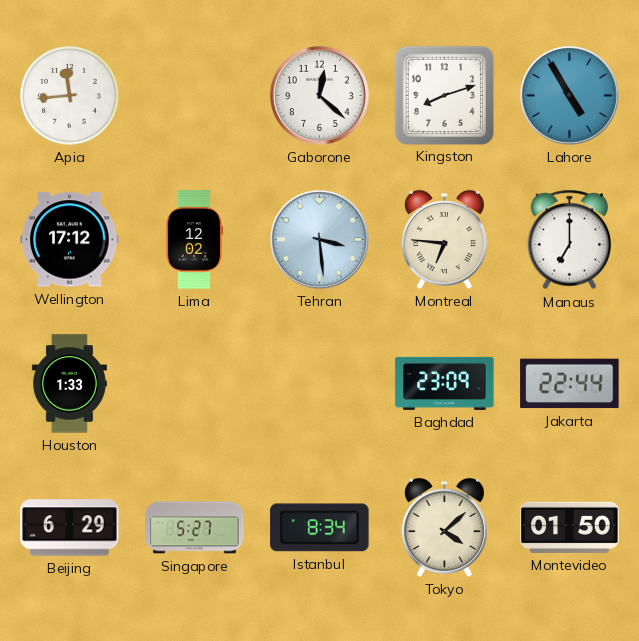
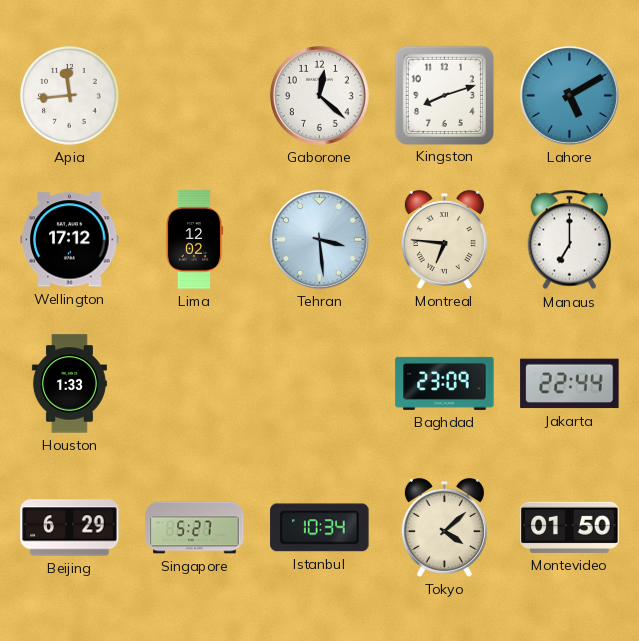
Lahore: 4:55 -> 5:10 (569, 95)
Istanbul: 8:34 -> 10:34 (320, 528)
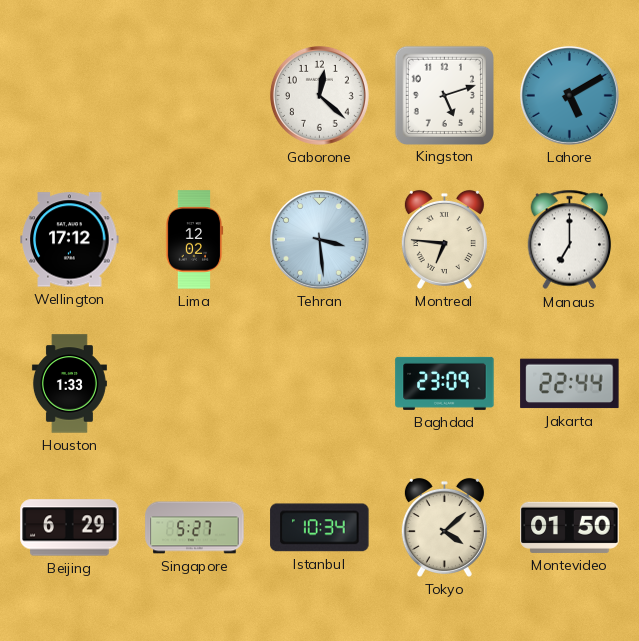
Apia: 11:44 -> none (70, 96)
Kingston: 8:12 -> 5:12 (444, 95)
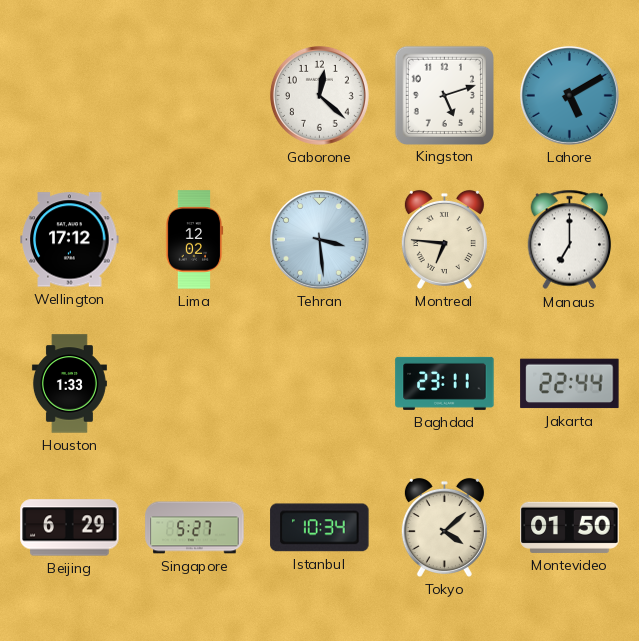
Baghdad: 23:09 -> 23:11 (445, 383)
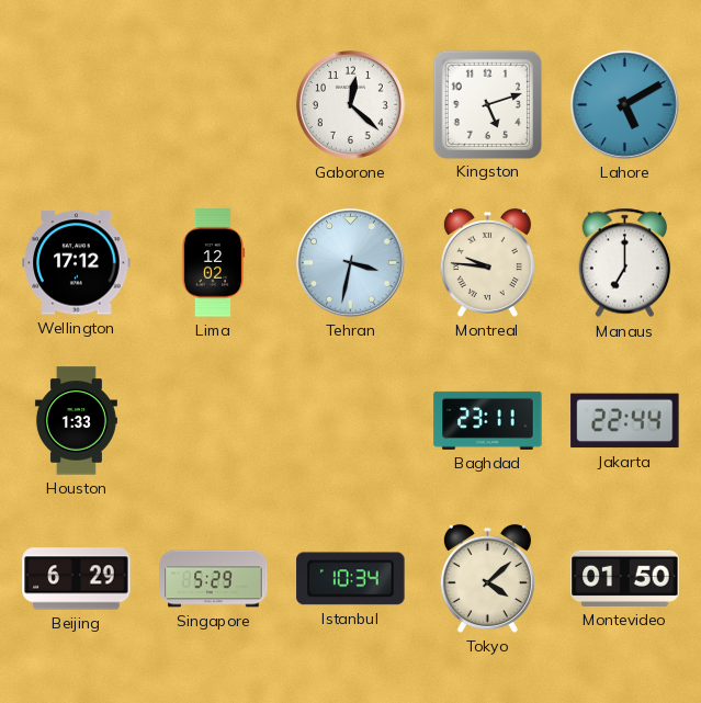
Tehran: 3:29 -> 3:32 (350, 262)
Montreal: 6:46 -> 9:46 (487, 262)
Singapore: 5:27 -> 5:29 (214, 579)
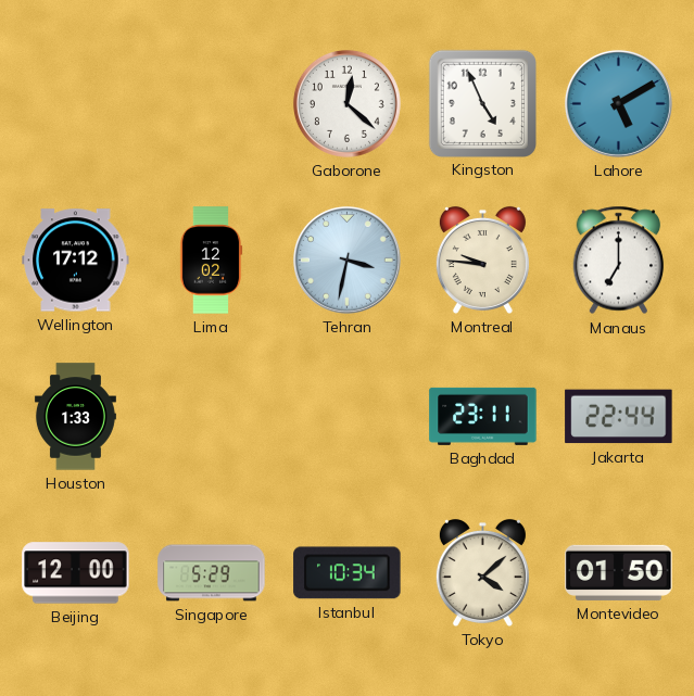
Kingston: 5:12 -> 4:56 (482, 103)
Beijing: 6:29 -> 12:00 (76, 573)
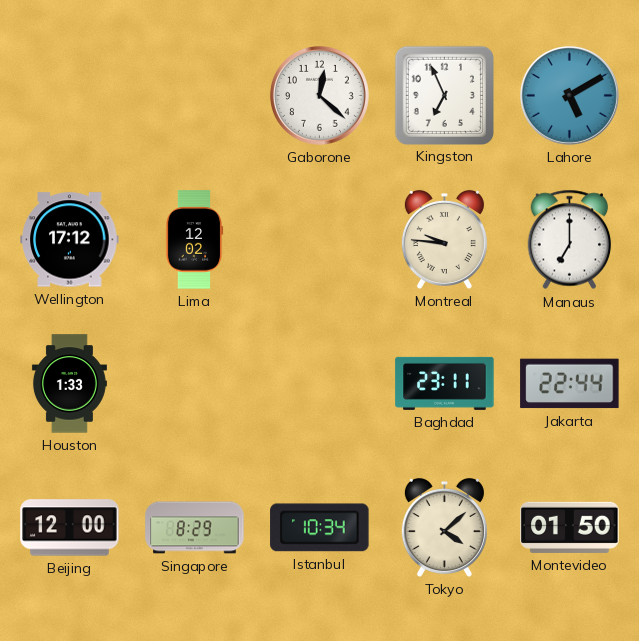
Kingston: 4:56 -> 6:56 (444, 95)
Tehran: 3:32 -> none (346, 260)
Singapore: 5:29 -> 8:29 (195, 528)
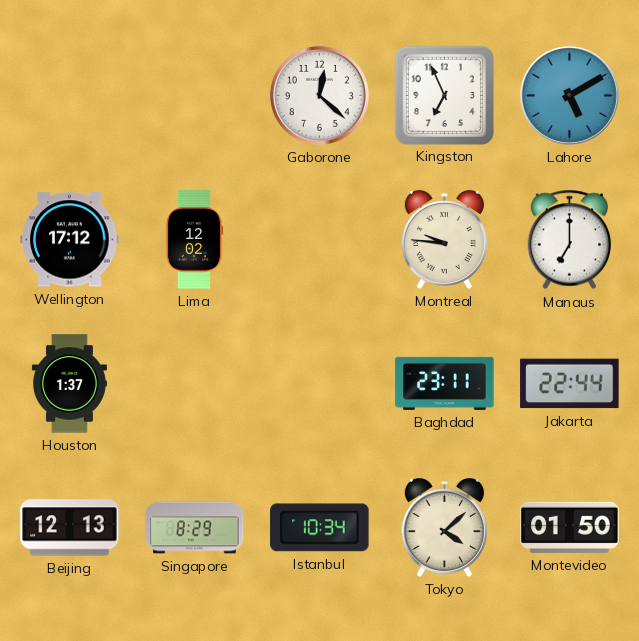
Houston: 1:33 -> 1:37 (69, 384)
Beijing: 12:00 -> 12:13 (70, 528)
